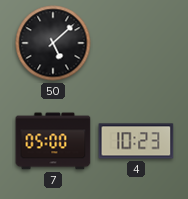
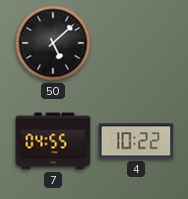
7: 05:00 -> 04:55 (53, 141)
4: 10:23 -> 10:22 (136, 141)
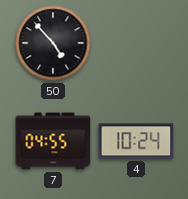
50: 5:08 -> 4:53 (53, 43)
4: 10:22 -> 10:24 (136, 141)
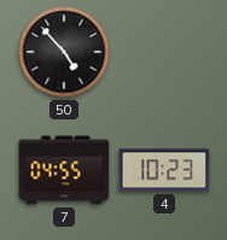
4: 10:24 -> 10:23 (164, 170)
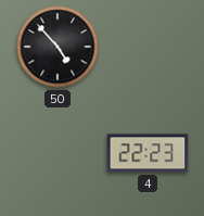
7: 04:55 -> none (64, 170)
4: 10:23 -> 22:23 (148, 153)
